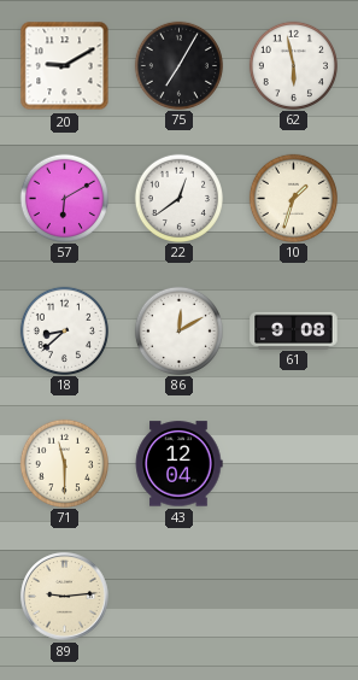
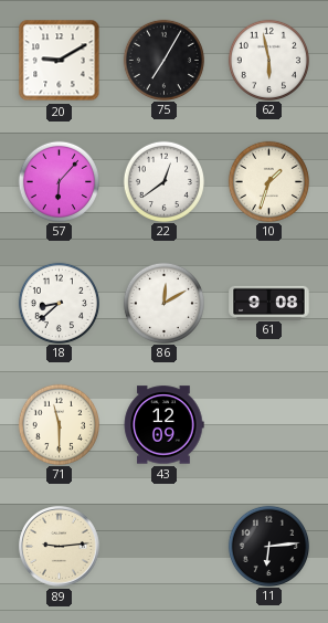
57: 6:10 -> 6:07 (59, 181)
43: 12:04 -> 12:09 (163, 425)
11: none -> 6:14 (268, 546)
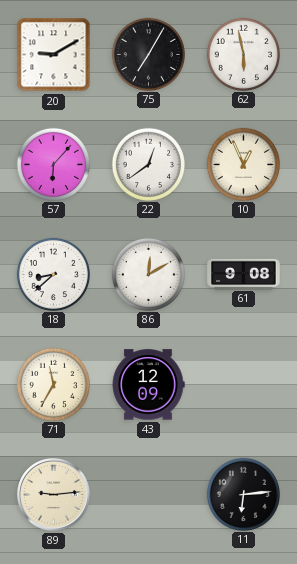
10: 1:33 -> 12:56 (243, 164)
71: 11:30 -> 11:35 (53, 384)
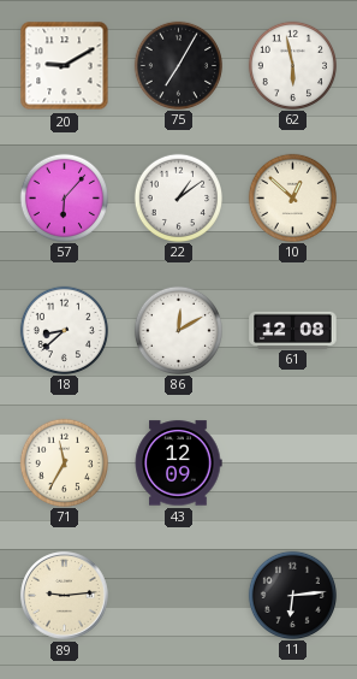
22: 12:39 -> 1:09 (178, 197)
10: 12:56 -> 12:52 (292, 197)
61: 9:08 -> 12:08 (293, 330)
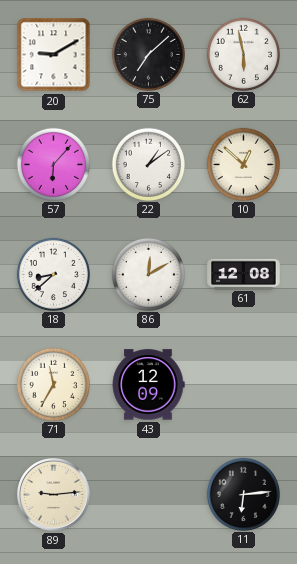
75: 7:05 -> 7:08 (148, 54)
